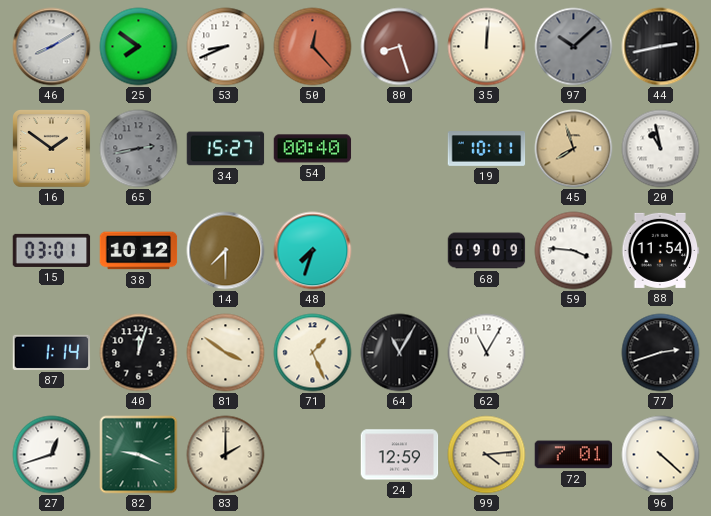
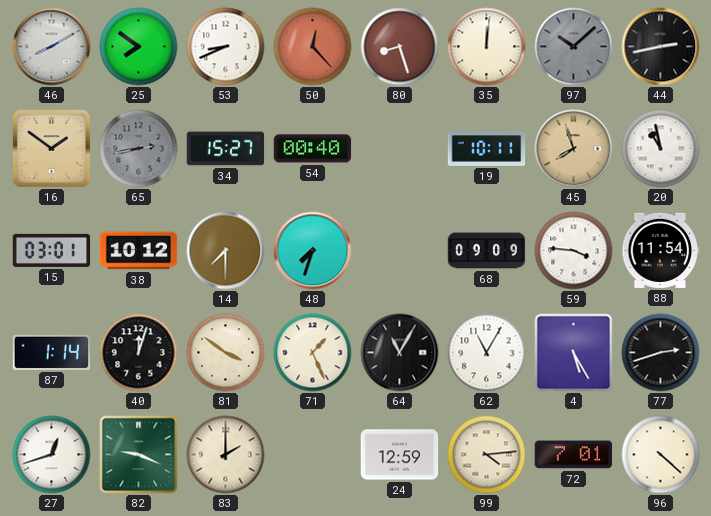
4: none -> 5:25 (574, 353)
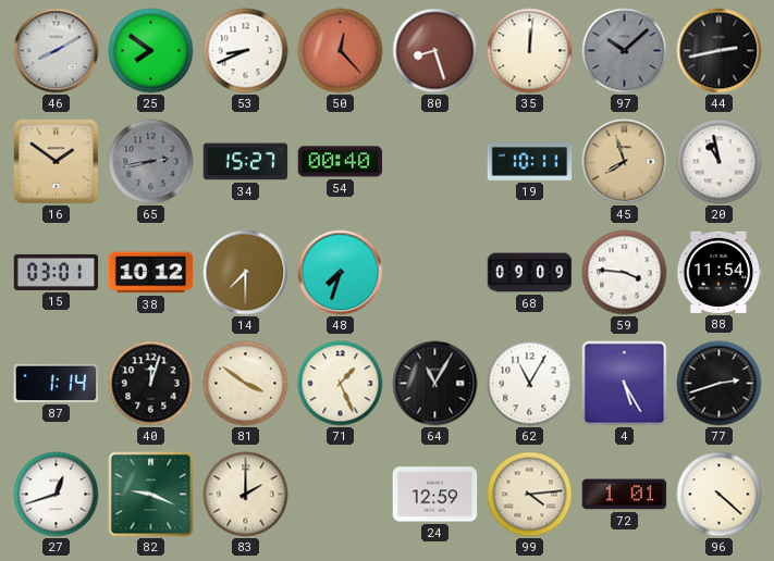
72: 7:01 -> 1:01 (625, 495)
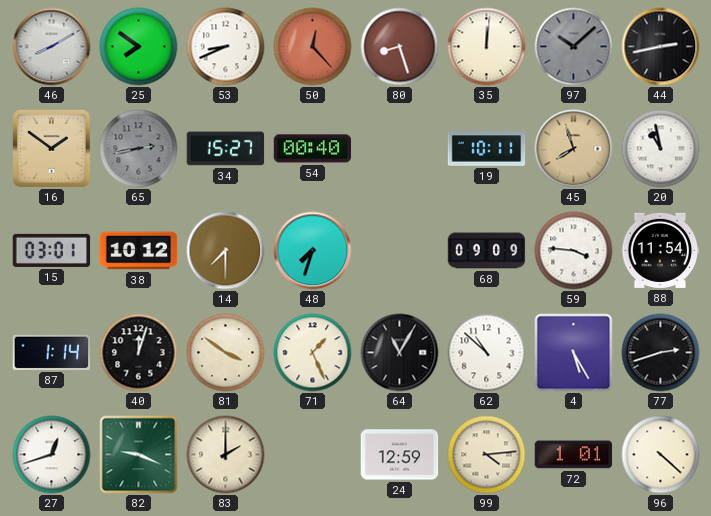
62: 11:05 -> 10:52 (487, 353)
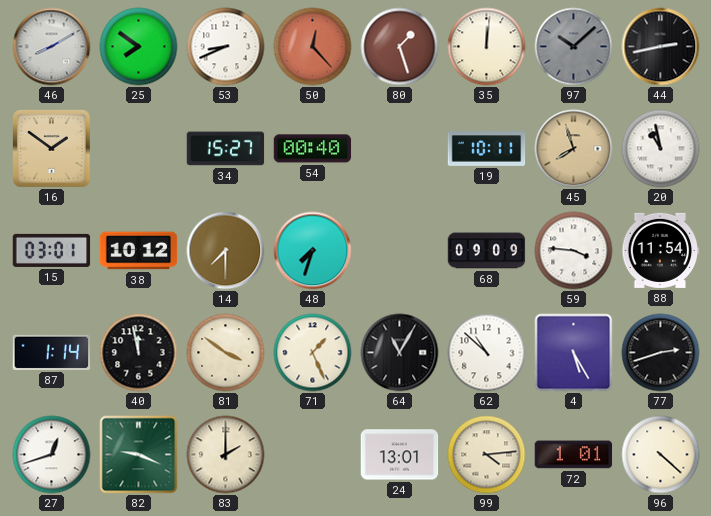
80: 8:27 -> 1:27 (400, 47)
65: 2:43 -> none (139, 149)
40: 12:03 -> 11:58 (139, 353)
24: 12:59 -> 13:01 (400, 455)
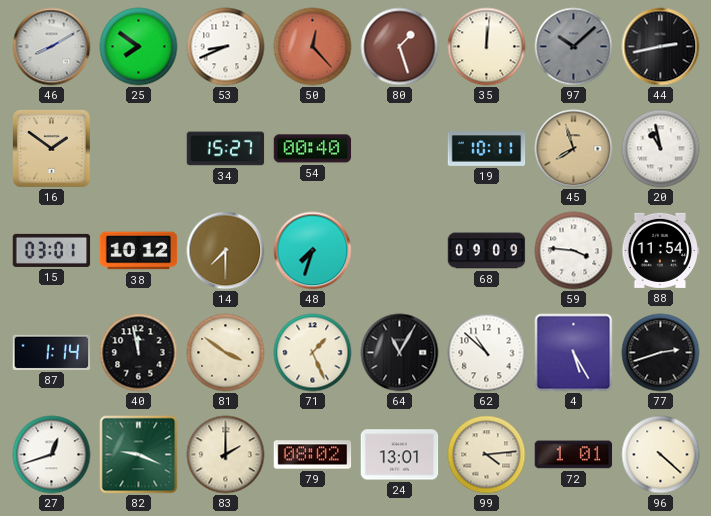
79: none -> 08:02 (313, 455)
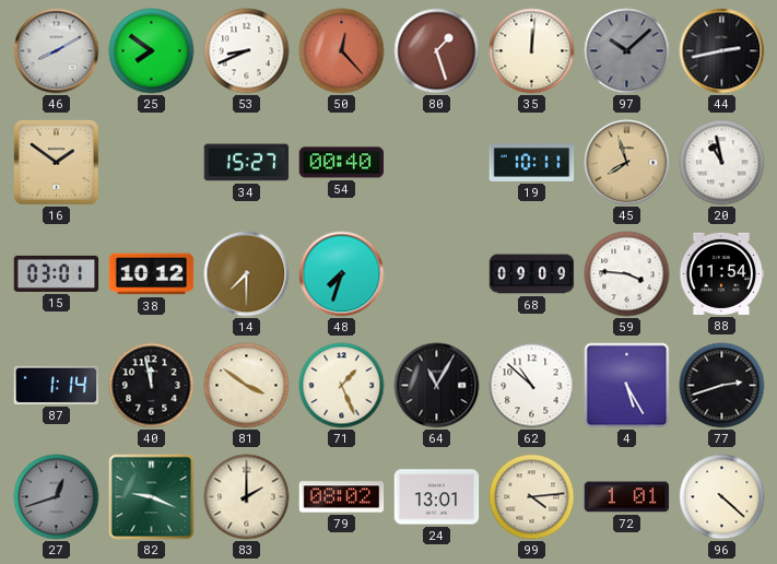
27 dial: white -> grey (57, 497)
